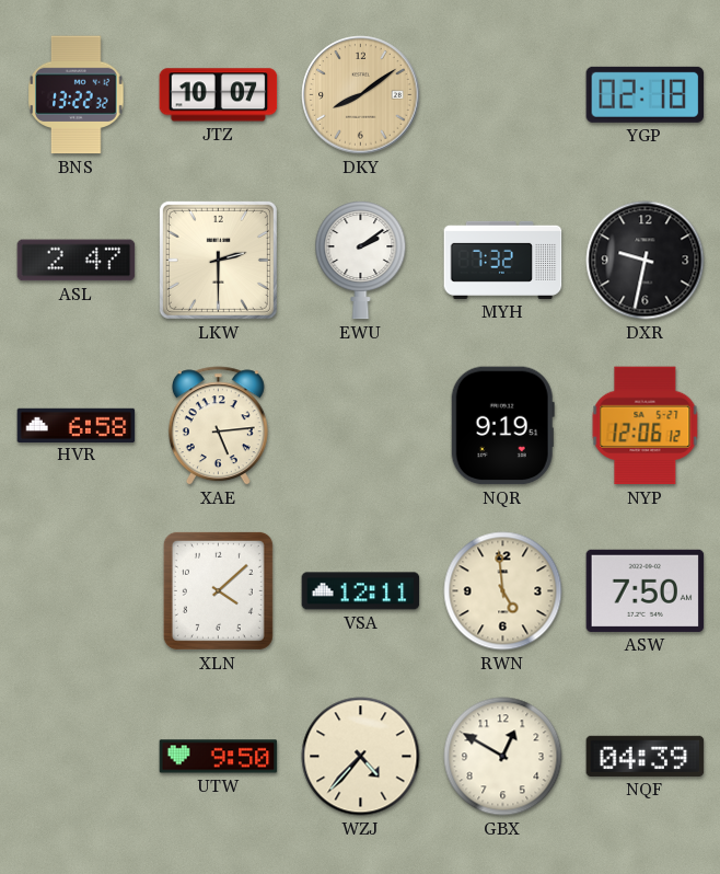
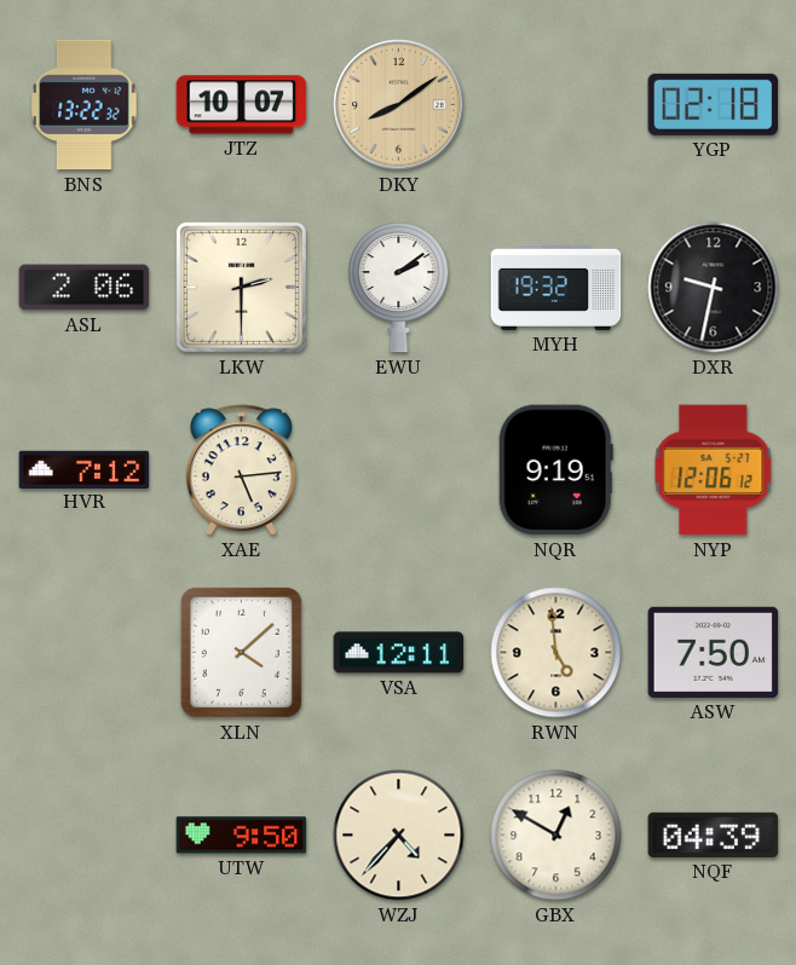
ASL: 2:47 -> 2:06 (85, 288)
MYH: 7:32 -> 19:32 (556, 287)
HVR: 6:58 -> 7:12 (85, 469)
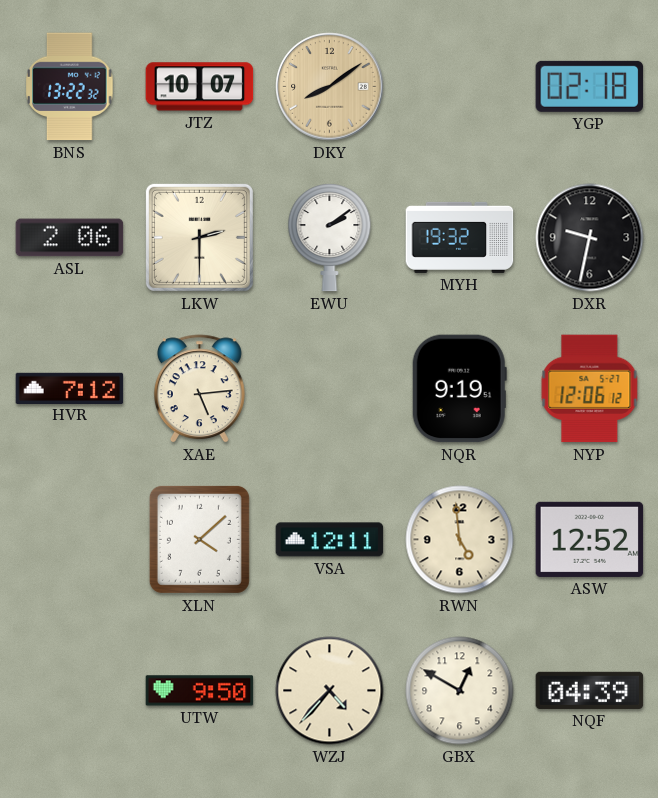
ASW: 7:50 -> 12:52 (590, 539)
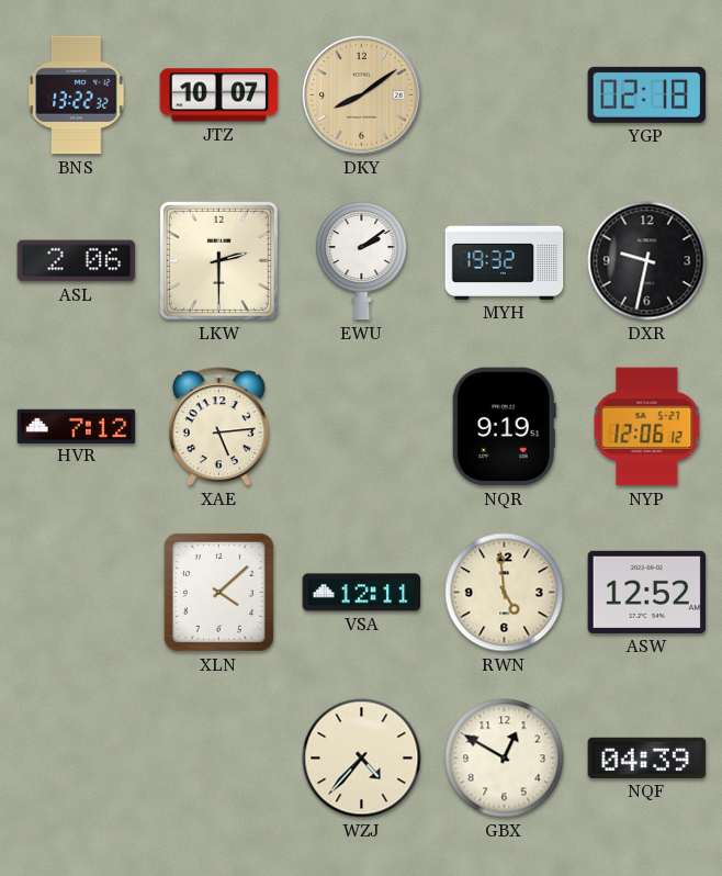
UTW: 9:50 -> none (200, 691)
